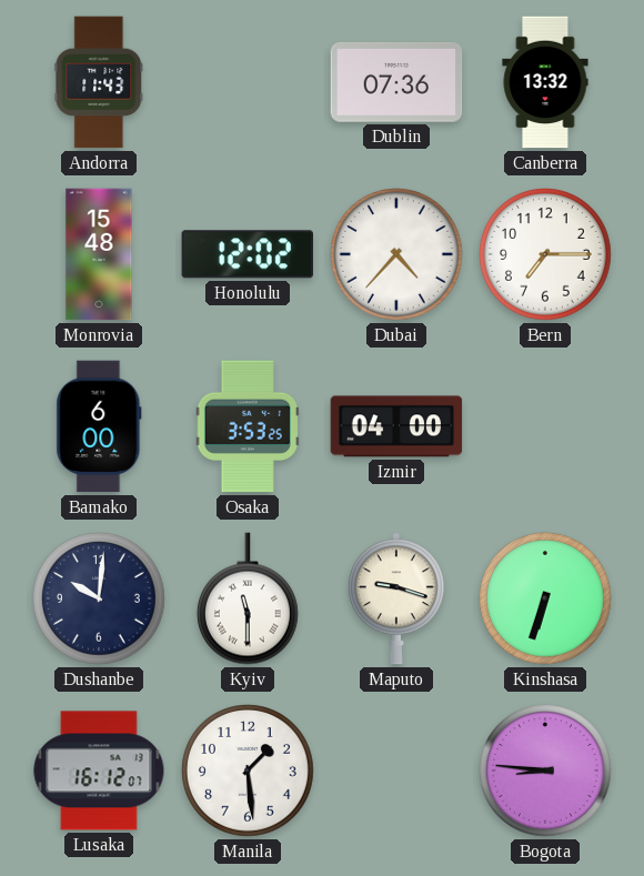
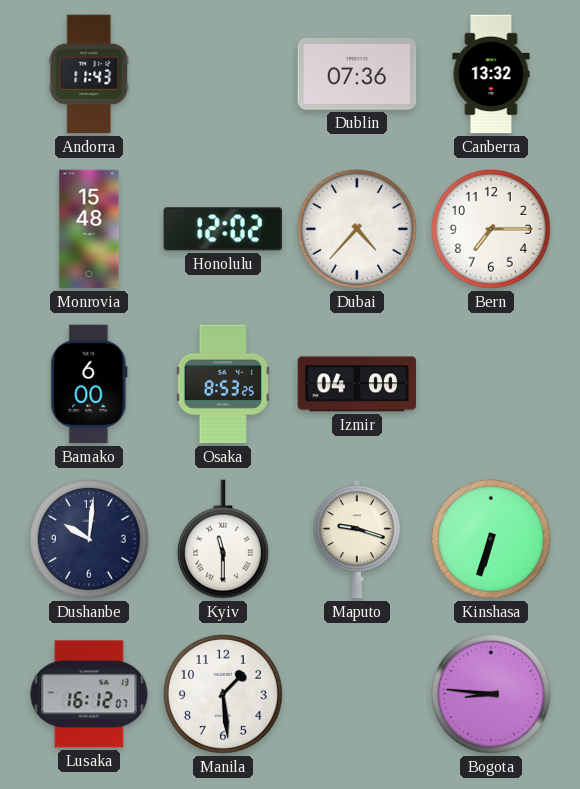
Osaka: 3:53 -> 8:53 (223, 384)
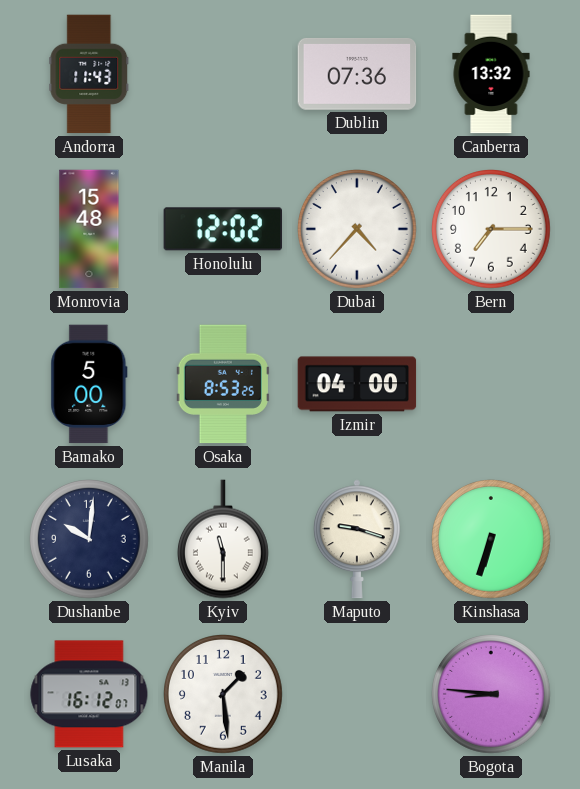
Bamako: 6:00 -> 5:00 (89, 384)
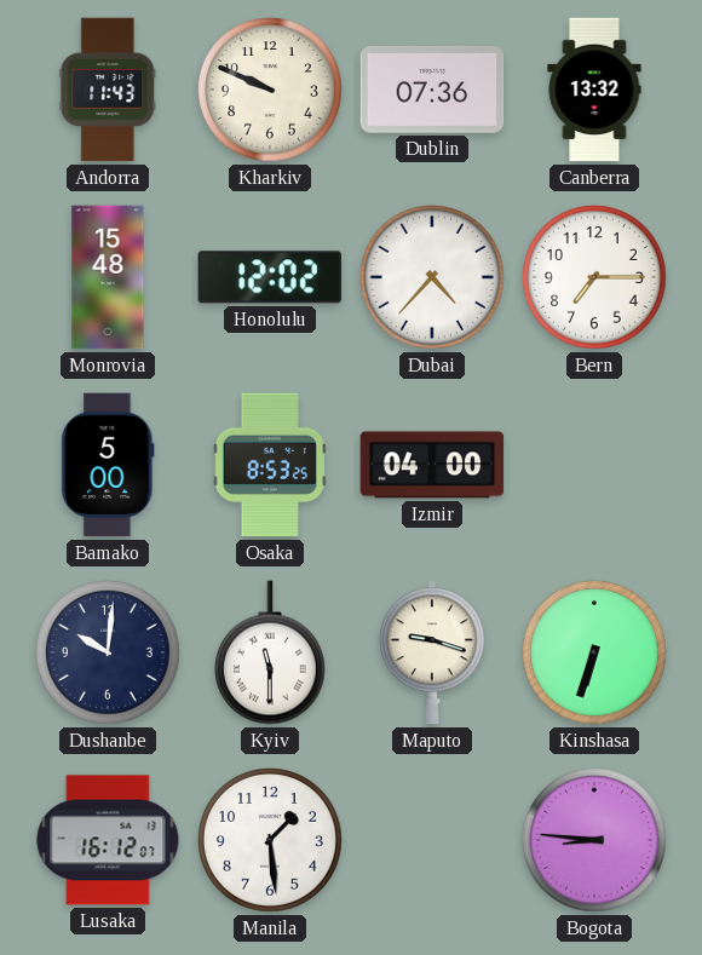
Kharkiv: none -> 9:49 (271, 91)
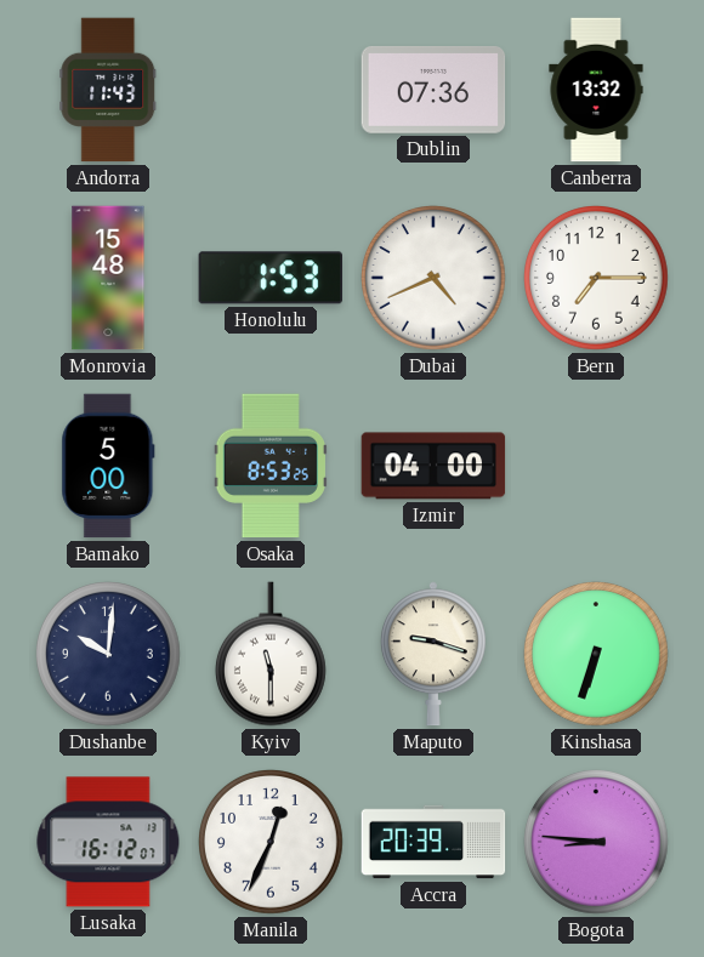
Kharkiv: 9:49 -> none (271, 91)
Honolulu: 12:02 -> 1:53 (269, 278)
Dubai: 4:37 -> 4:41 (435, 279)
Manila: 1:29 -> 12:34 (272, 843)
Accra: none -> 20:39 (433, 842)
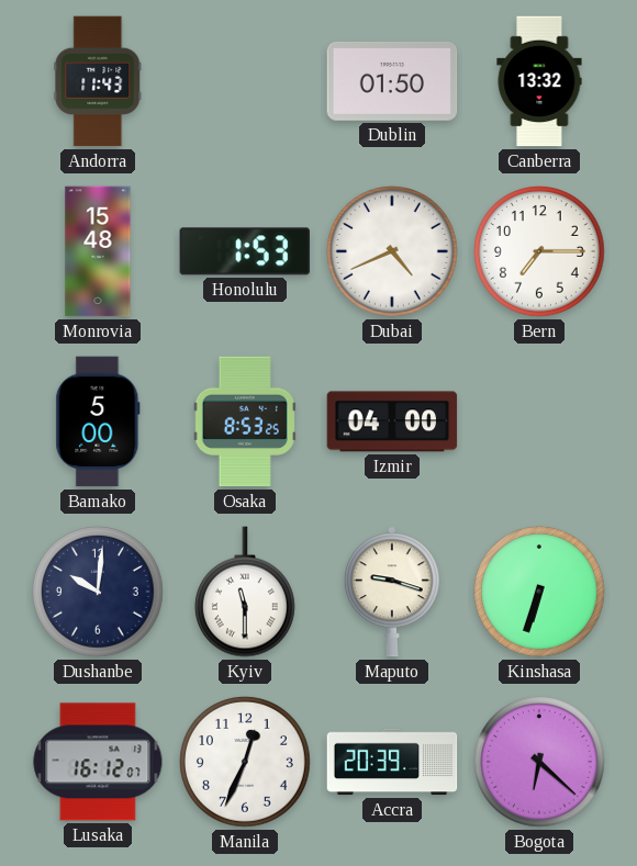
Dublin: 07:36 -> 01:50 (392, 81)
Bogota: 8:46 -> 6:22 (540, 763)
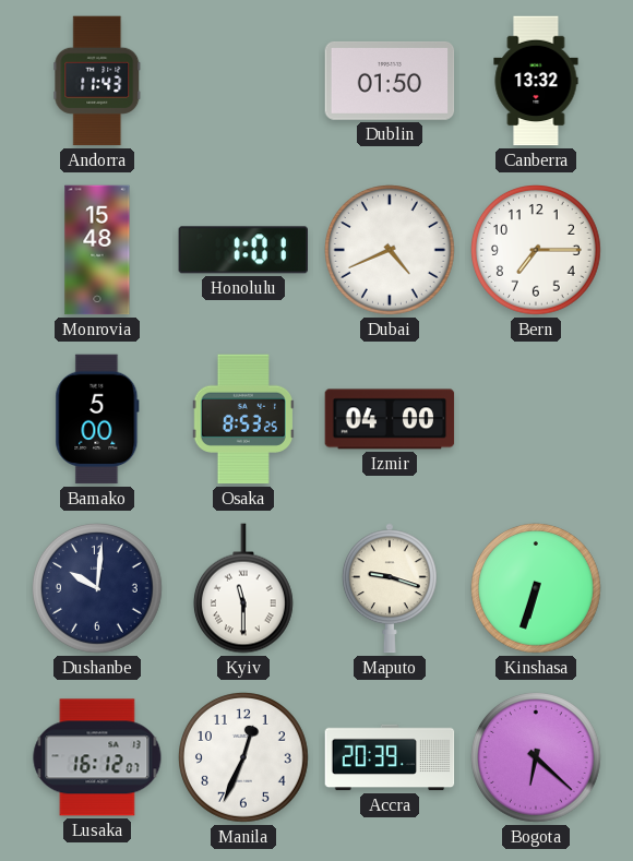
Honolulu: 1:53 -> 1:01 (242, 250)
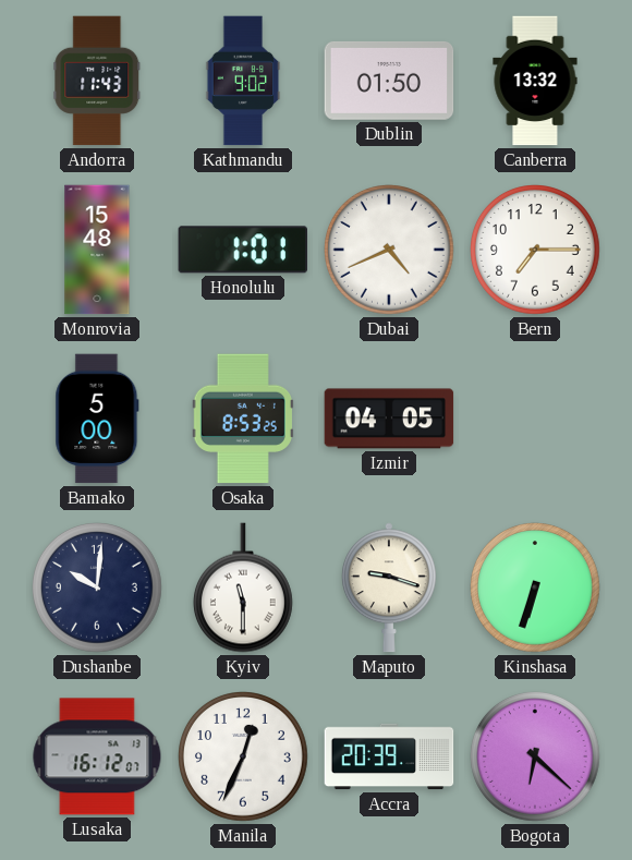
Kathmandu: none -> 9:02 (243, 81)
Izmir: 04:00 -> 04:05 (389, 419)
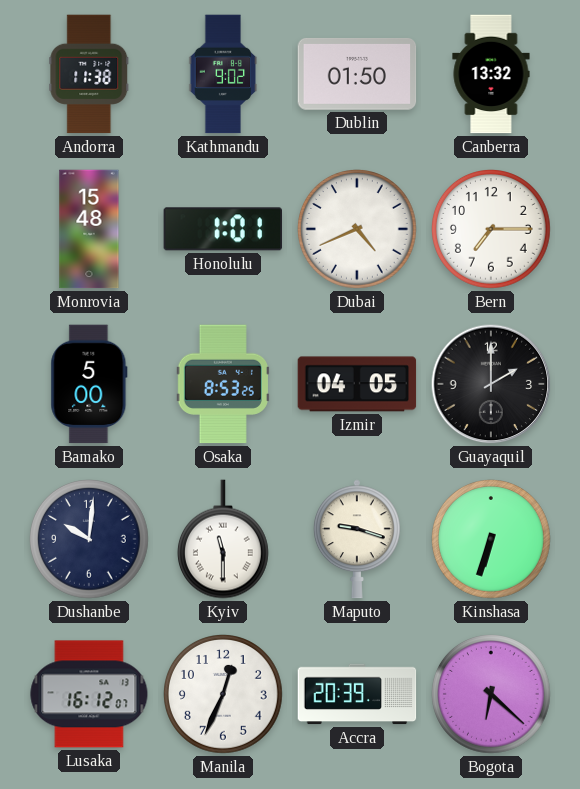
Andorra: 11:43 -> 11:38 (89, 74)
Guayaquil: none -> 2:00 (491, 384)
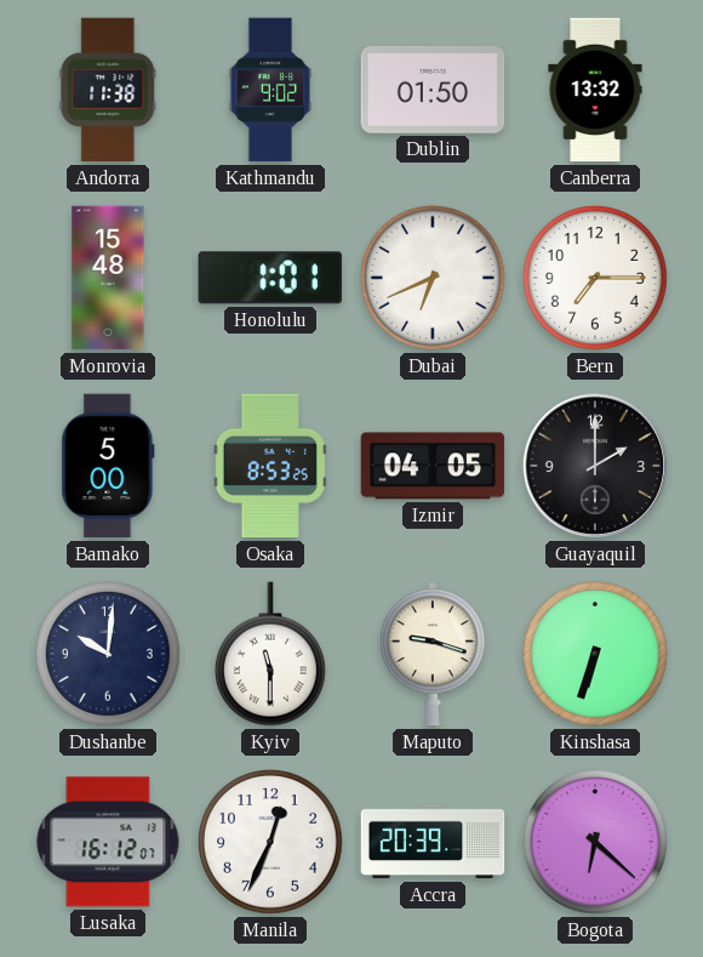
Dubai: 4:41 -> 6:41 (434, 279)
